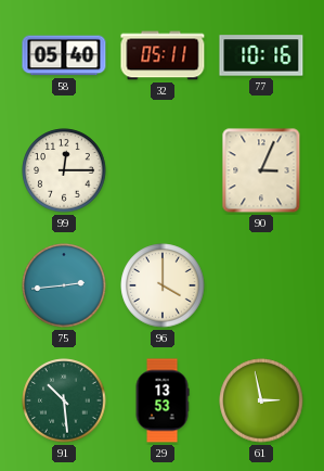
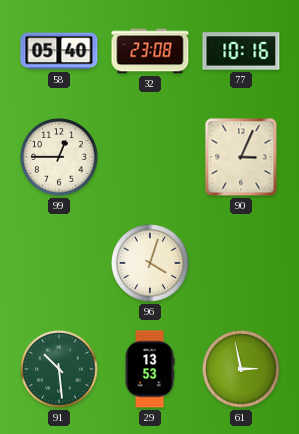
32: 05:11 -> 23:08 (150, 51)
99: 12:15 -> 12:45 (59, 157)
75: 2:44 -> none (64, 285)
96: 4:00 -> 4:03 (150, 263)
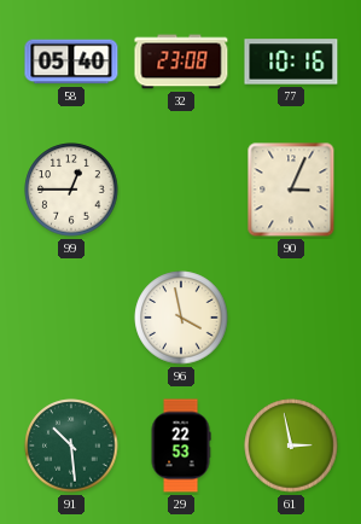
96: 4:03 -> 3:58 (181, 318)
29: 13:53 -> 22:53 (181, 446)
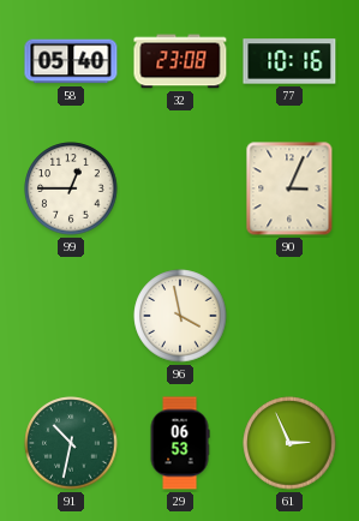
91: 10:29 -> 10:32 (71, 443)
29: 22:53 -> 06:53 (180, 443)
61: 2:58 -> 2:56 (289, 443)
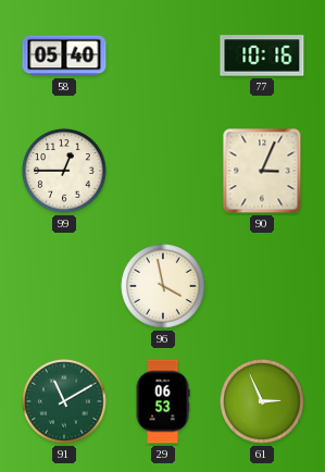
32: 23:08 -> none (180, 61)
91: 10:32 -> 11:10 (64, 401)
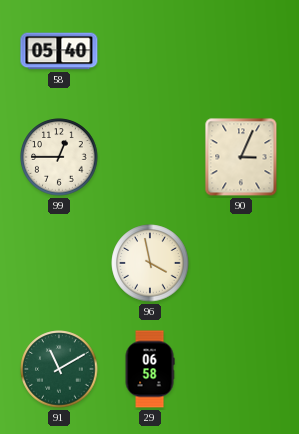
77: 10:16 -> none (262, 55)
29: 06:53 -> 06:58 (150, 369)
61: 2:56 -> none (262, 401)
